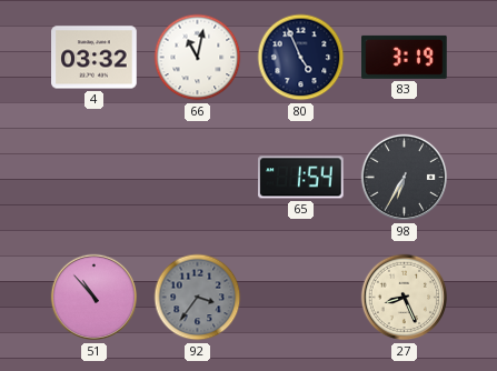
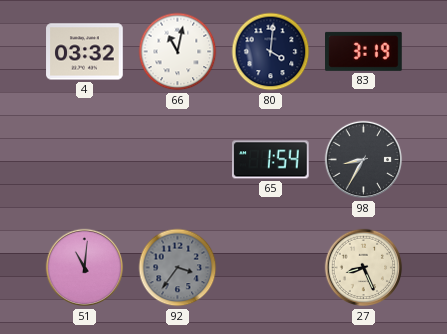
80: 4:56 -> 4:01 (271, 52)
98: 6:35 -> 8:35 (364, 160)
51: 10:53 -> 11:01 (85, 268)
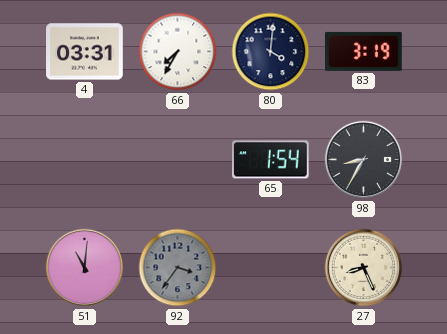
4: 03:32 -> 03:31 (85, 52)
66: 11:02 -> 7:35 (178, 52)
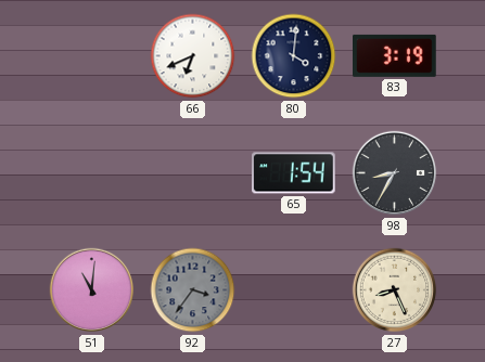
4: 03:31 -> none (85, 52)
66: 7:35 -> 6:41 (193, 56)
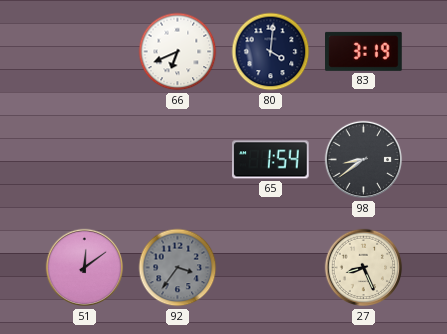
98: 8:35 -> 8:39 (364, 160)
51: 11:01 -> 12:09 (85, 268)
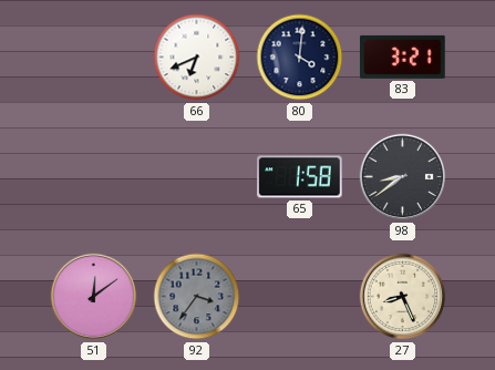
83: 3:19 -> 3:21 (403, 56)
65: 1:54 -> 1:58 (300, 177)
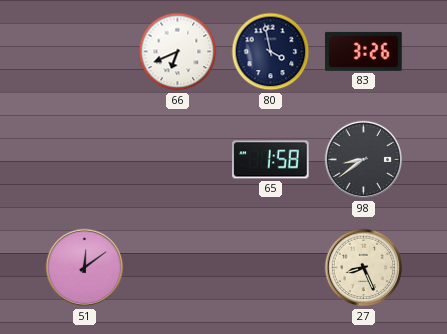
80: 4:01 -> 3:58 (271, 52)
83: 3:21 -> 3:26 (364, 51)
92: 3:36 -> none (197, 297)
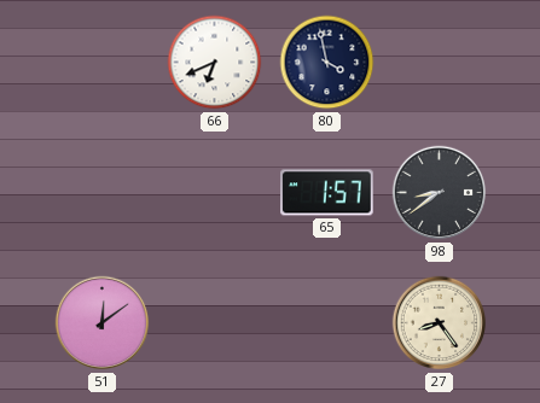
83: 3:26 -> none (364, 51)
65: 1:58 -> 1:57 (327, 193)
27: 8:26 -> 8:24 (440, 323)
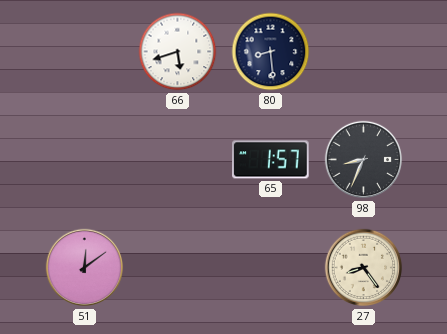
66: 6:41 -> 5:42 (178, 52)
80: 3:58 -> 8:29 (271, 52)
98: 8:39 -> 8:34 (364, 160)
